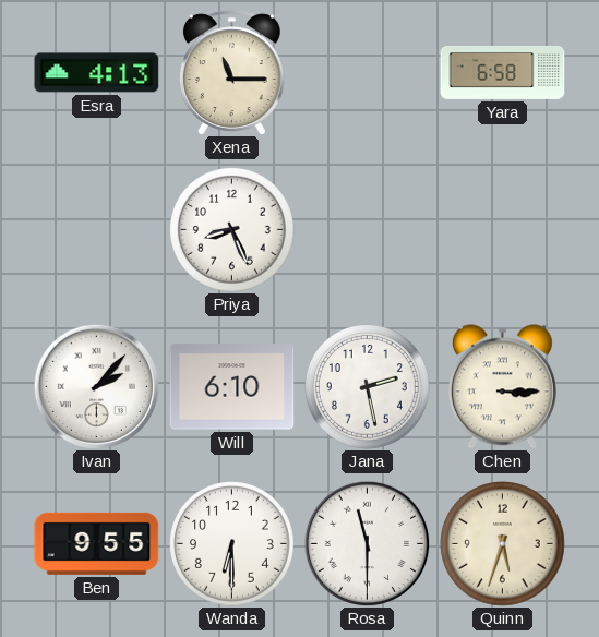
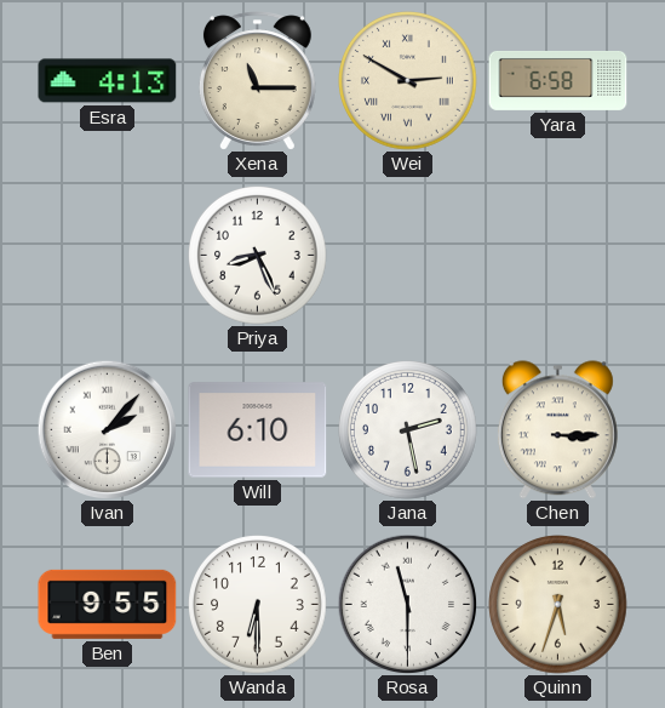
Wei: none -> 2:50 (408, 81)
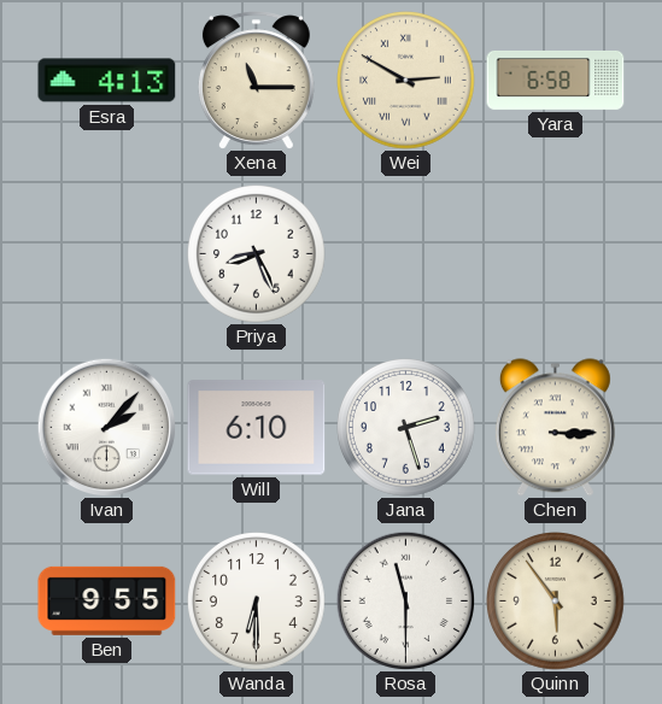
Jana: 2:28 -> 2:27 (406, 428)
Quinn: 5:33 -> 5:54 (556, 602)
